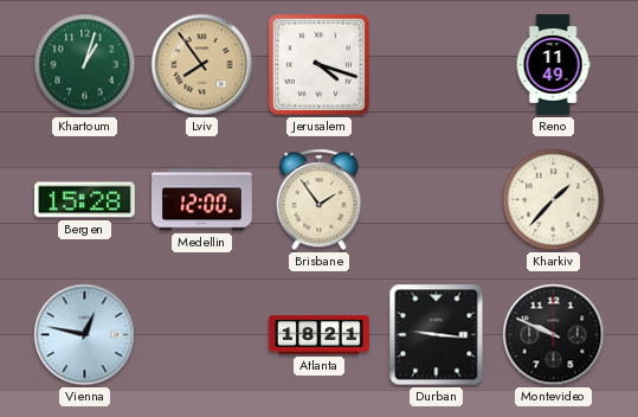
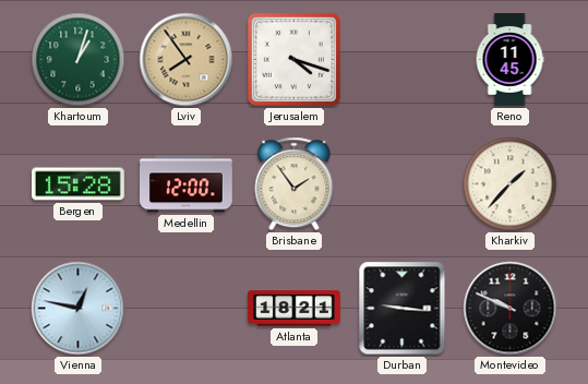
Reno: 11:49 -> 11:45 (509, 60)
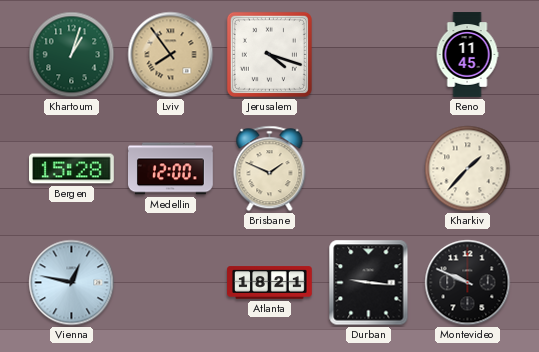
Brisbane: 1:54 -> 1:49 (270, 169)
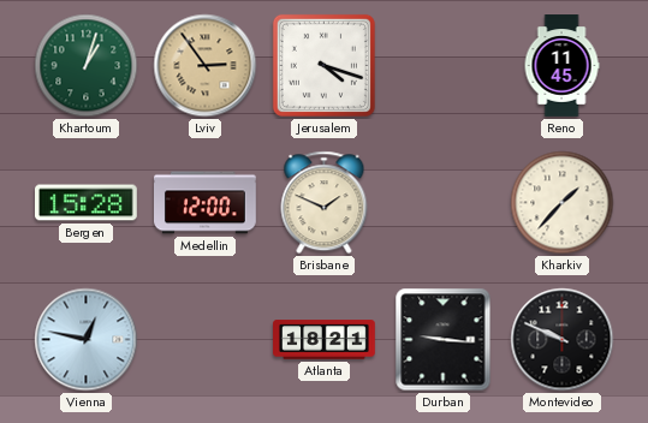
Lviv: 7:54 -> 2:54 (206, 66)
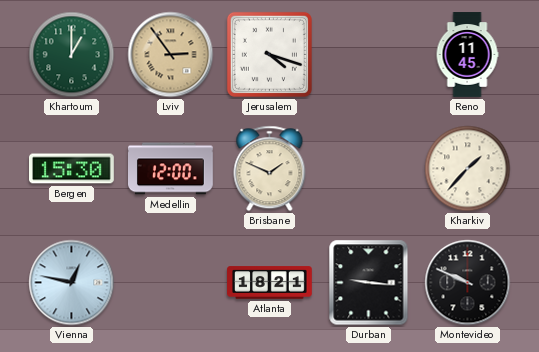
Khartoum: 1:03 -> 1:00 (72, 55)
Bergen: 15:28 -> 15:30 (72, 169)
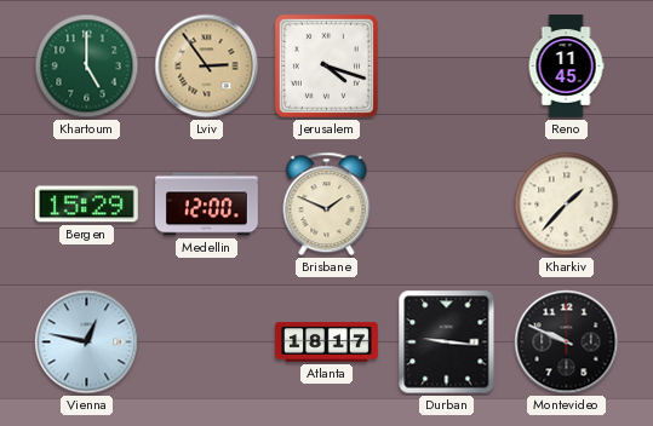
Khartoum: 1:00 -> 5:00 (87, 67)
Bergen: 15:30 -> 15:29 (87, 205)
Atlanta: 18:21 -> 18:17 (327, 342)
